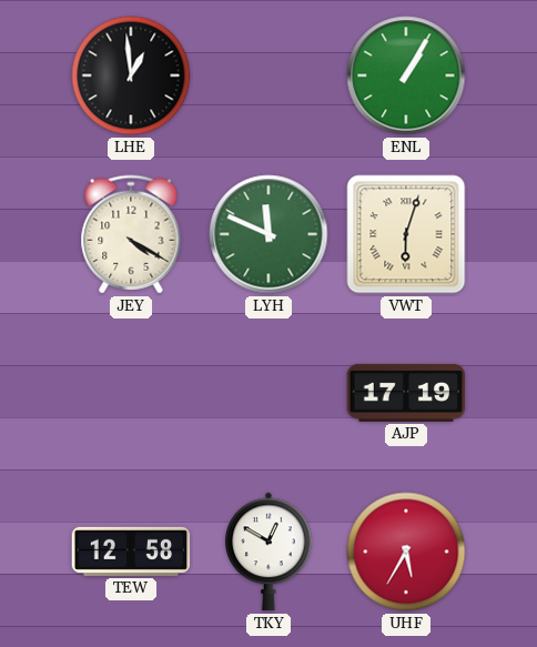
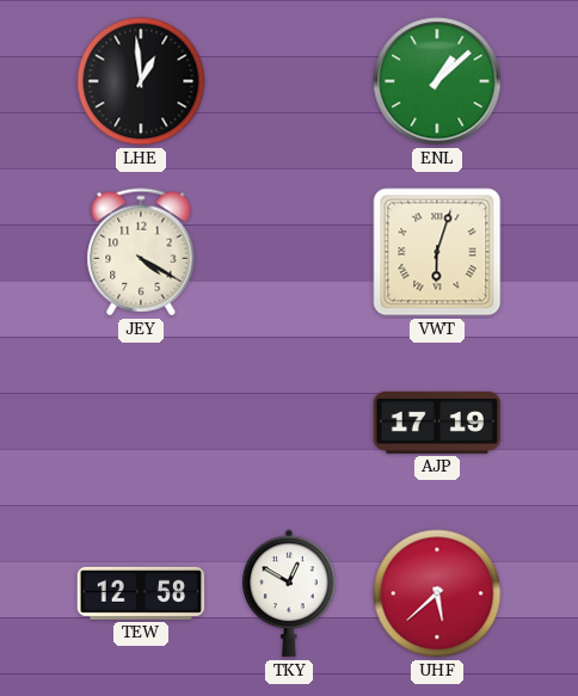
ENL: 1:05 -> 1:08 (437, 81)
LYH: 11:49 -> none (268, 234)
UHF: 5:35 -> 5:38 (437, 593)
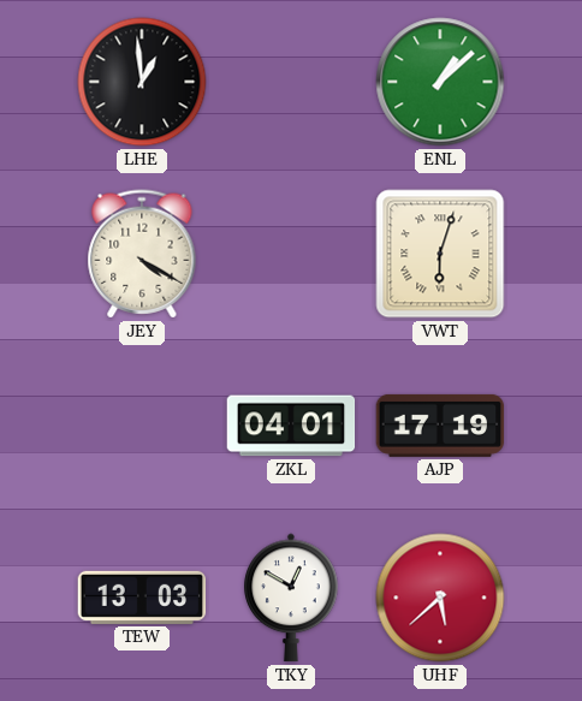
ZKL: none -> 04:01 (291, 426)
TEW: 12:58 -> 13:03 (142, 598)
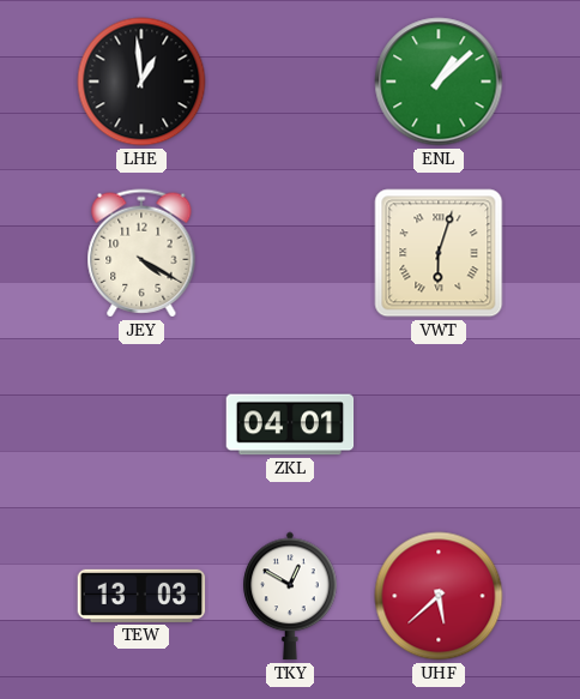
AJP: 17:19 -> none (440, 426)
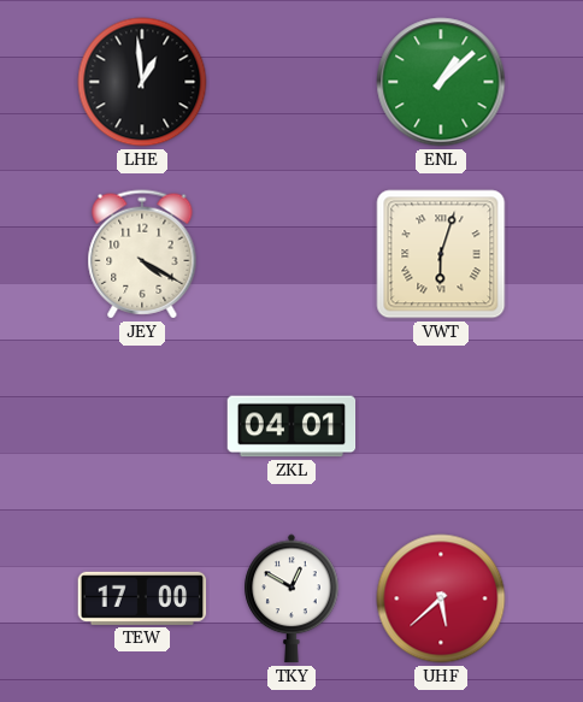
TEW: 13:03 -> 17:00 (142, 598)
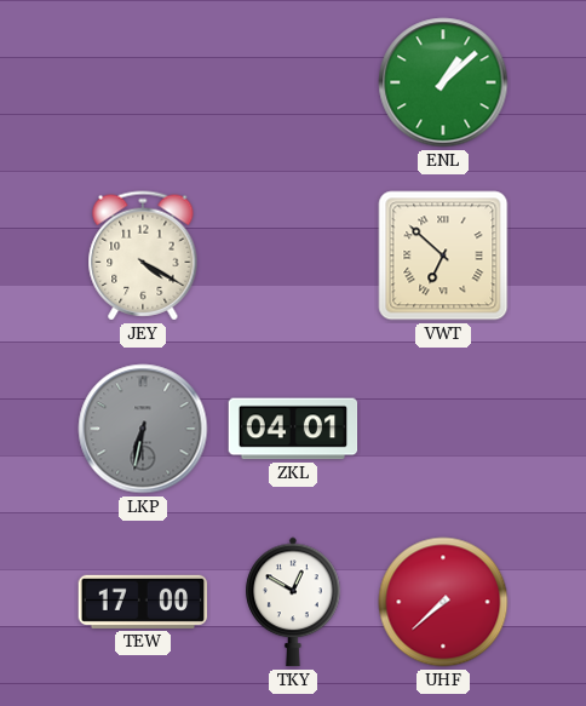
LHE: 12:59 -> none (142, 82)
VWT: 6:03 -> 6:52 (443, 256)
LKP: none -> 6:32 (143, 429)
UHF: 5:38 -> 7:38 (443, 602)
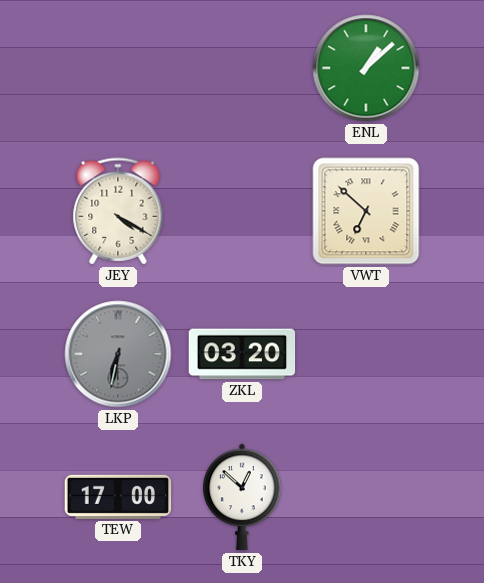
ZKL: 04:01 -> 03:20 (242, 354)
TKY: 12:50 -> 12:52 (242, 497)
UHF: 7:38 -> none (443, 602)
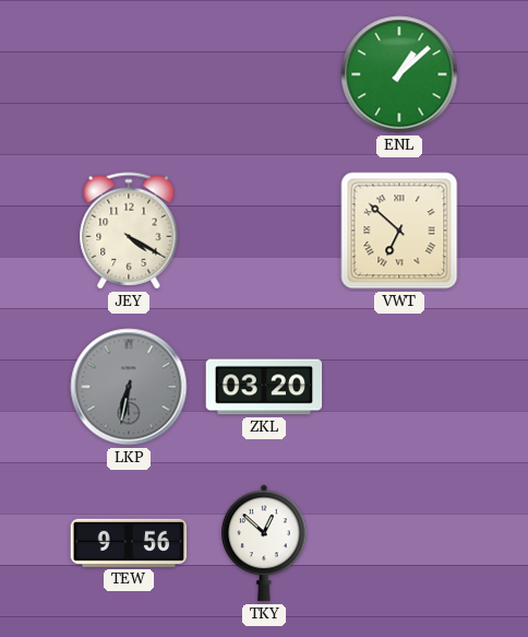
TEW: 17:00 -> 9:56 (129, 543)
